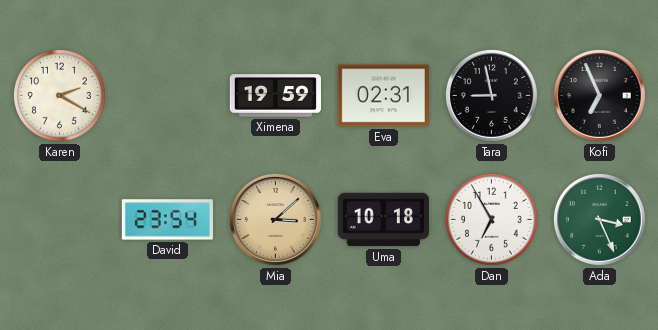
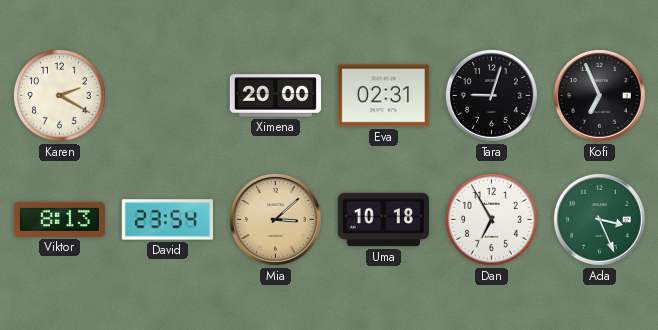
Ximena: 19:59 -> 20:00 (275, 96)
Tara: 8:58 -> 9:03 (491, 95)
Viktor: none -> 8:13 (59, 219)
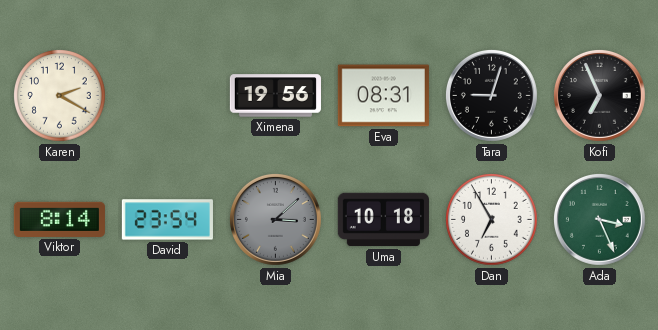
Ximena: 20:00 -> 19:56 (275, 96)
Eva: 02:31 -> 08:31 (383, 96)
Viktor: 8:13 -> 8:14 (59, 219)
Mia dial: champagne -> grey (275, 219)
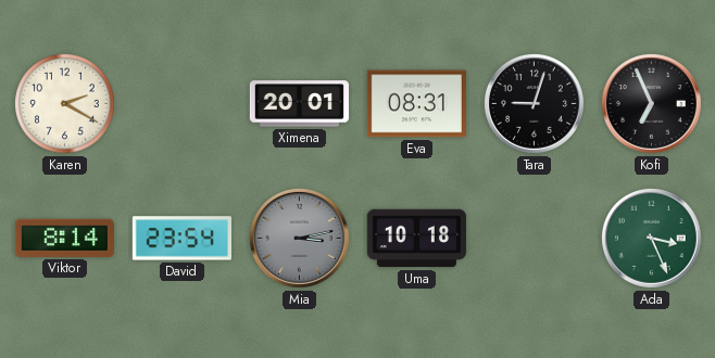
Ximena: 19:56 -> 20:01 (299, 104)
Mia: 3:08 -> 3:13 (299, 238)
Dan: 6:55 -> none (492, 220)
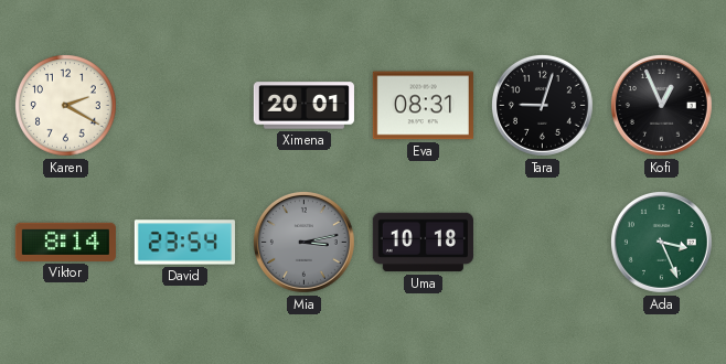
Kofi: 6:56 -> 12:56 (661, 105)
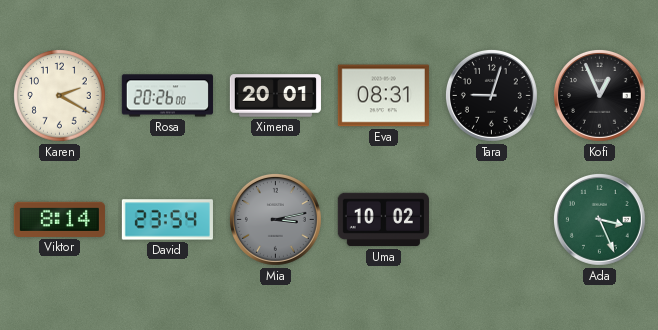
Rosa: none -> 20:26 (167, 96)
Uma: 10:18 -> 10:02 (383, 220)
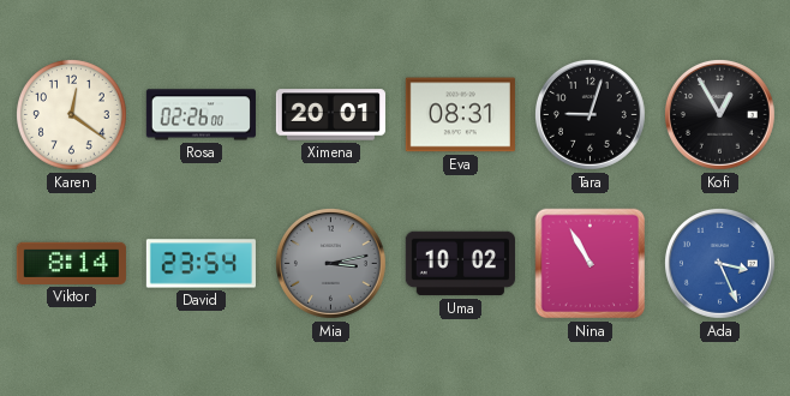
Karen: 2:20 -> 12:21 (72, 115)
Rosa: 20:26 -> 02:26 (201, 115)
Kofi: 12:56 -> 12:55 (719, 114)
Nina: none -> 10:55 (591, 264)
Ada dial: green -> blue (719, 263)
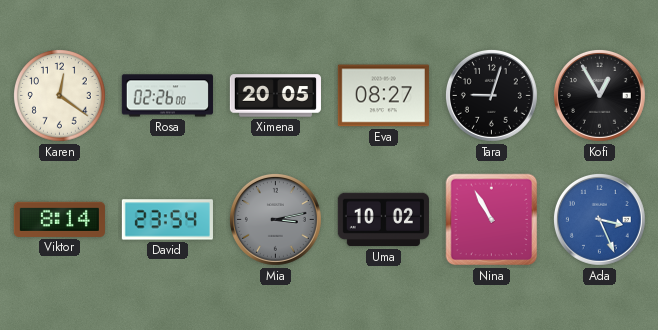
Ximena: 20:01 -> 20:05 (275, 96)
Eva: 08:31 -> 08:27 (383, 96)
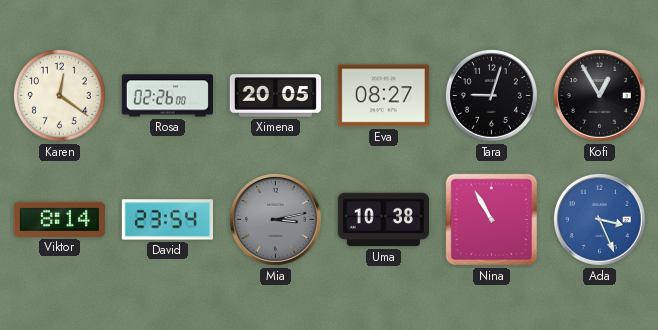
Uma: 10:02 -> 10:38 (383, 220)
